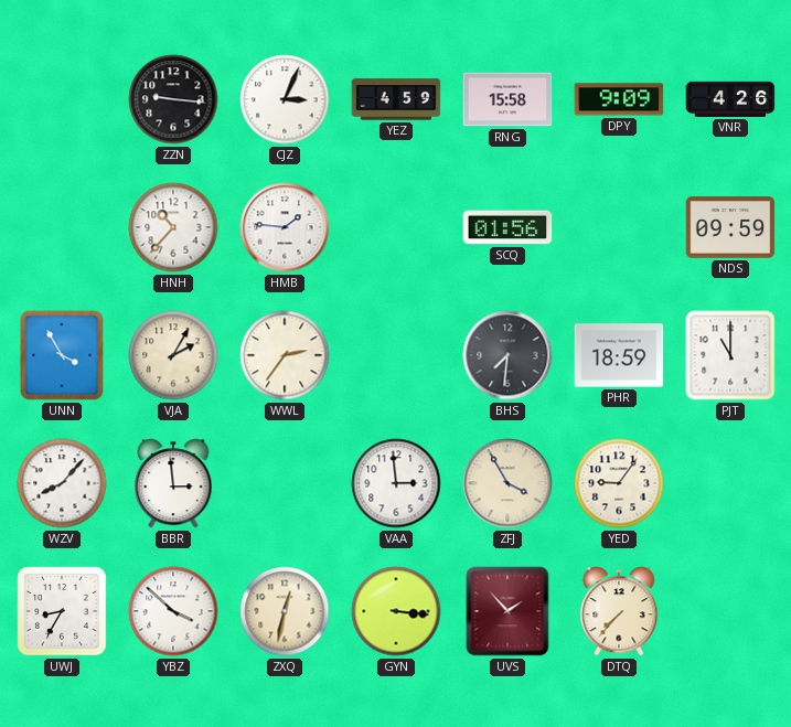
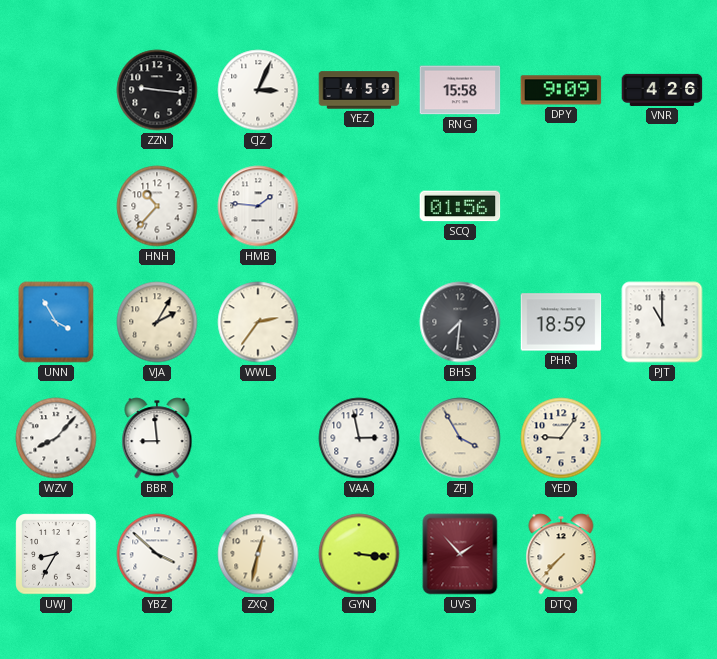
NDS: 09:59 -> none (730, 227)
BBR: 2:59 -> 8:59 (157, 438)
VAA: 2:59 -> 2:58 (359, 438)
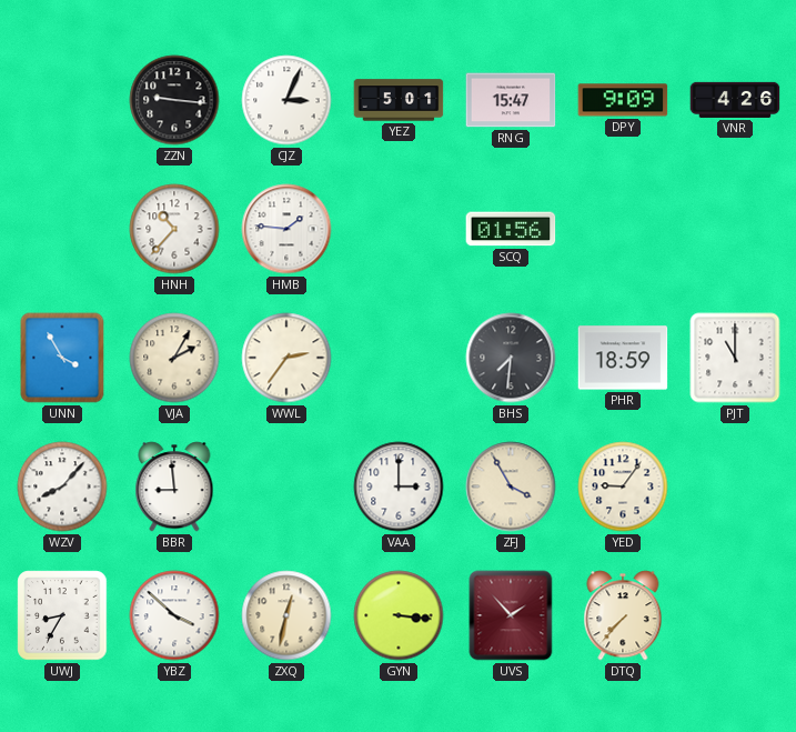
YEZ: 4:59 -> 5:01 (399, 100)
RNG: 15:58 -> 15:47 (511, 100)
VAA: 2:58 -> 3:00 (399, 487)
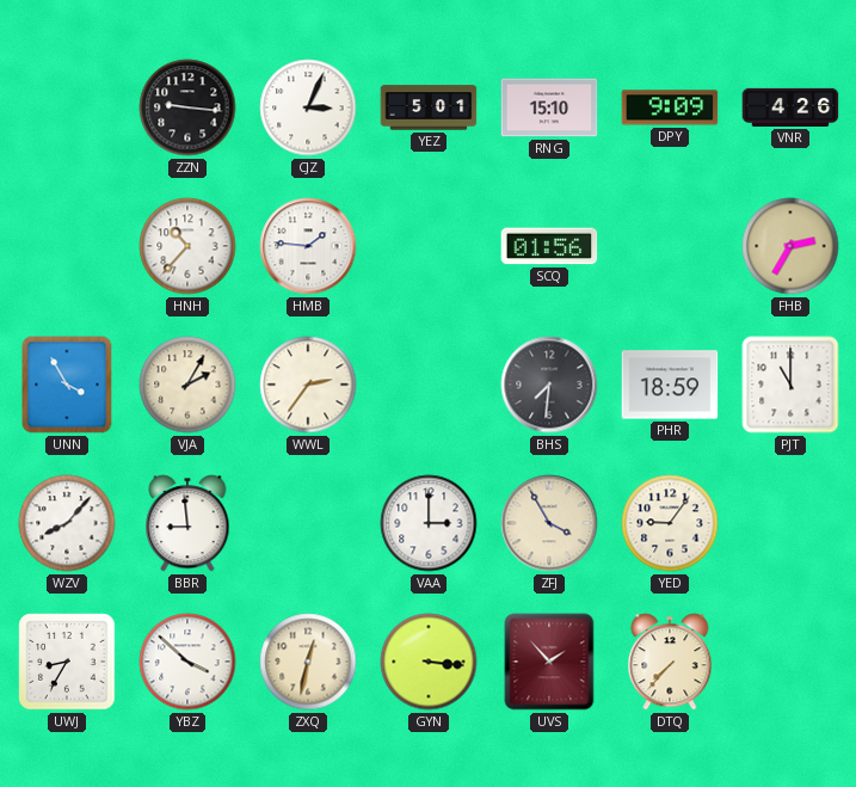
RNG: 15:47 -> 15:10 (549, 107)
FHB: none -> 2:35 (790, 246)
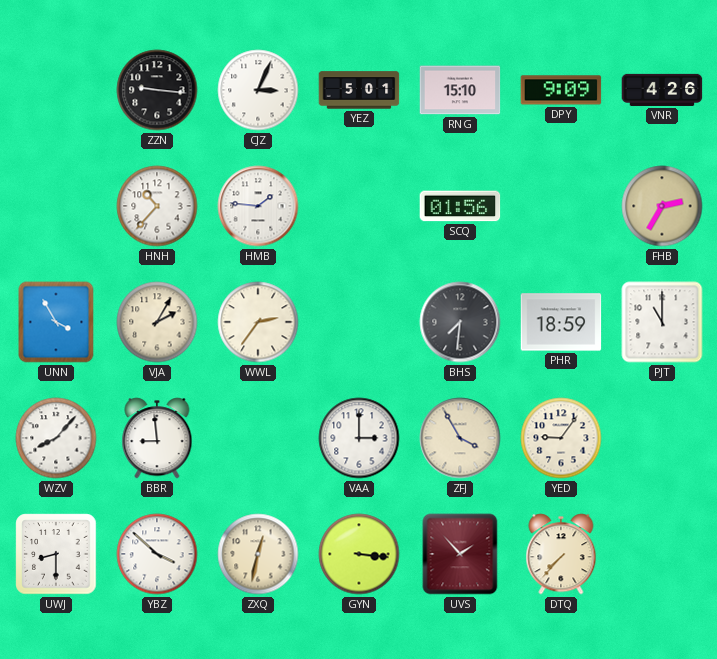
UWJ: 8:35 -> 8:30 (56, 554)
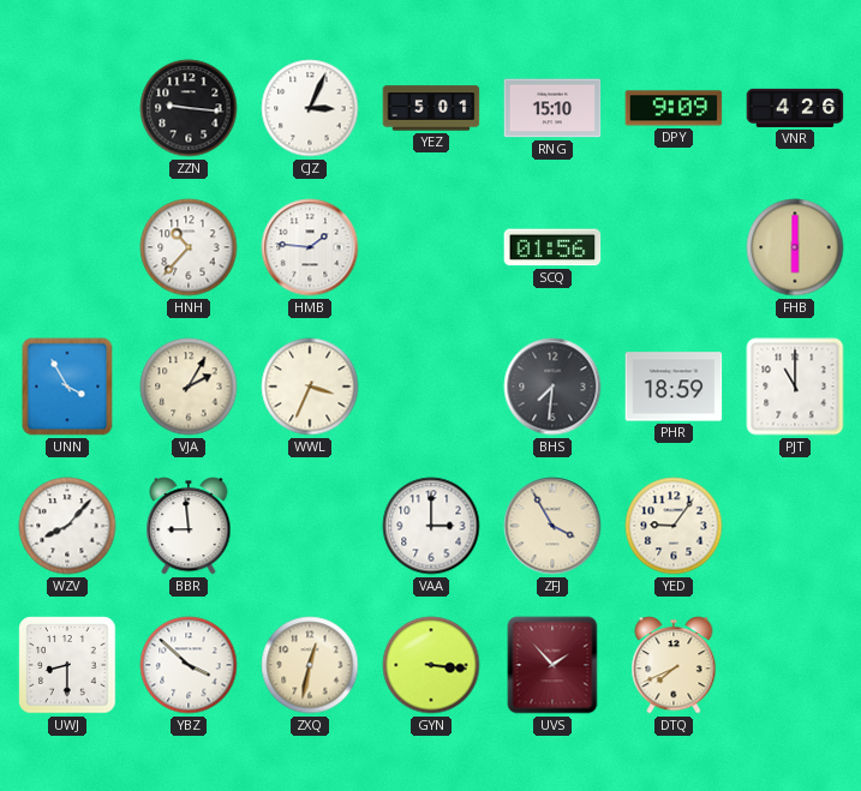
FHB: 2:35 -> 6:00 (795, 247)
WWL: 2:36 -> 3:34 (310, 386)
DTQ: 7:37 -> 7:41 (674, 665)
